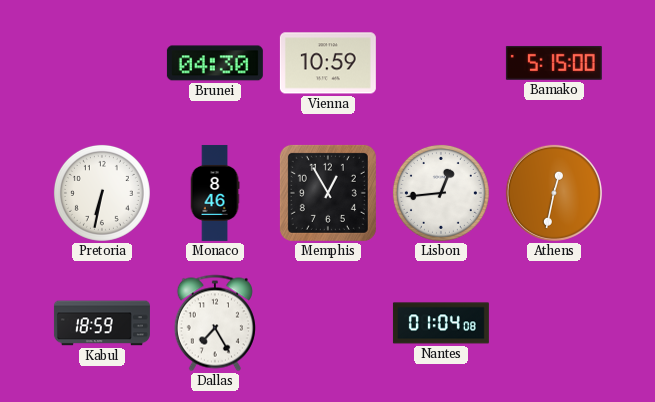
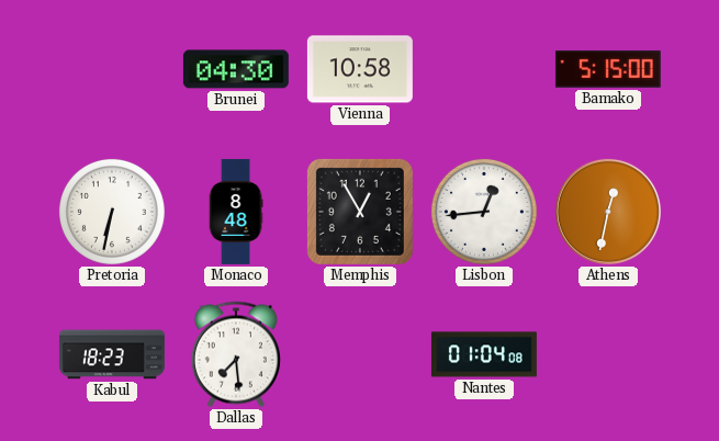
Vienna: 10:59 -> 10:58 (360, 69)
Monaco: 8:46 -> 8:48 (236, 212)
Kabul: 18:59 -> 18:23 (112, 354)
Dallas: 7:25 -> 7:29 (236, 354)
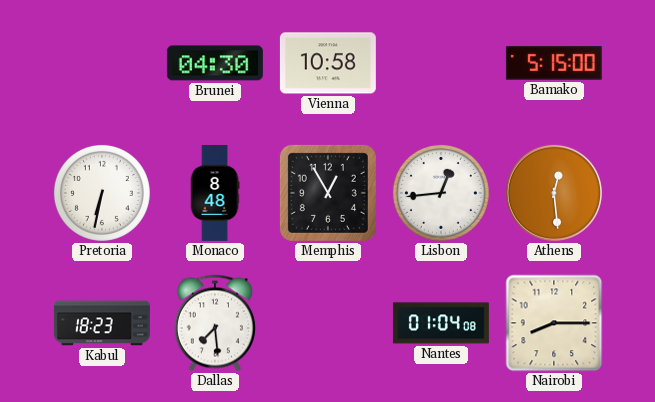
Athens: 12:32 -> 12:29 (554, 193)
Nairobi: none -> 8:15 (554, 323)
